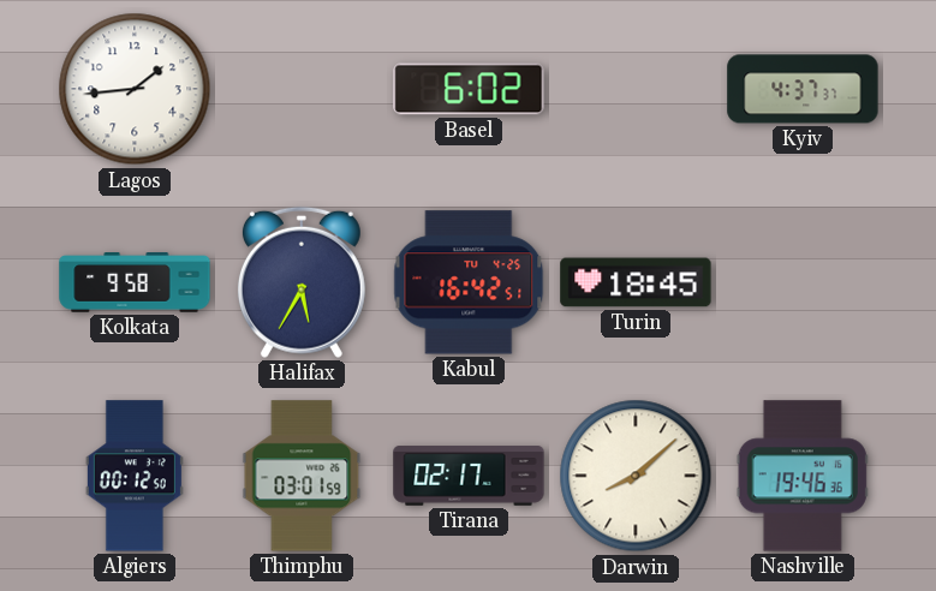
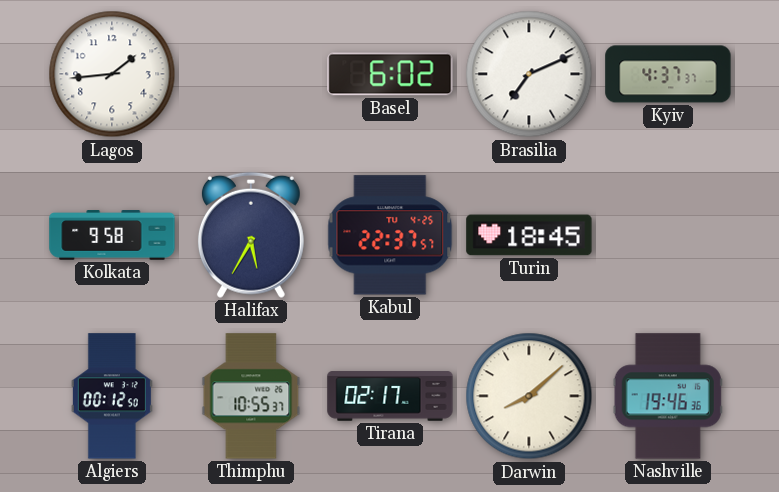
Brasilia: none -> 7:11 (529, 74)
Kabul: 16:42 -> 22:37 (390, 235)
Thimphu: 03:01 -> 10:55 (251, 396)
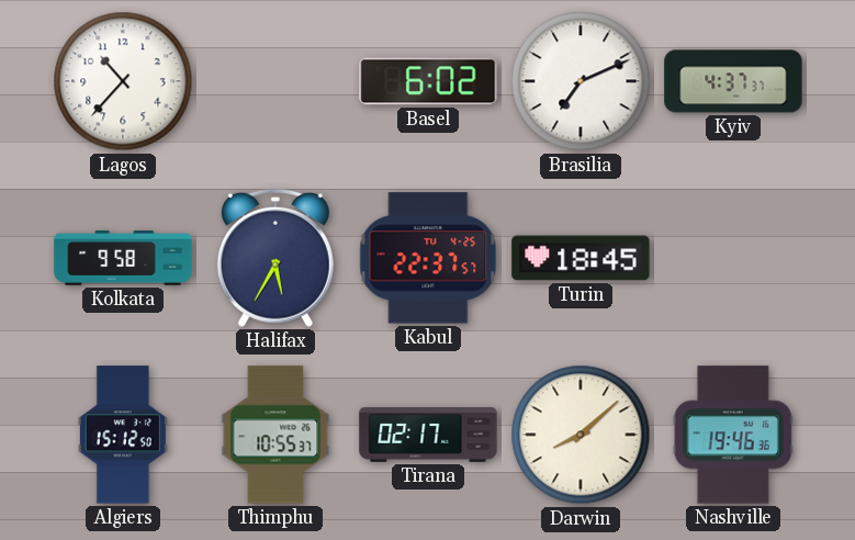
Lagos: 1:44 -> 10:37 (123, 81)
Algiers: 00:12 -> 15:12 (123, 435)
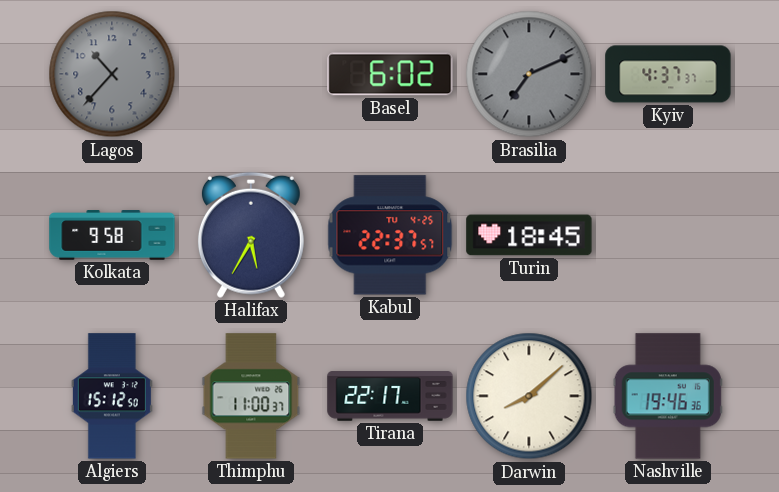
Lagos dial: white -> grey (112, 74)
Brasilia dial: white -> grey (529, 74)
Thimphu: 10:55 -> 11:00 (251, 396)
Tirana: 02:17 -> 22:17 (390, 396)
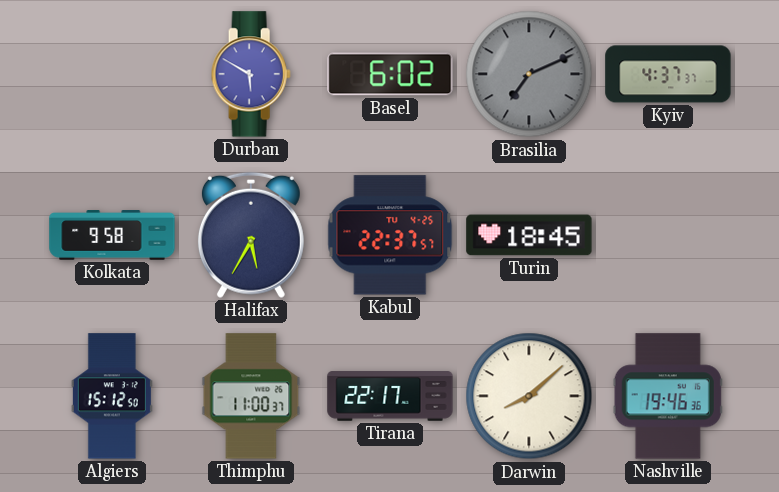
Lagos: 10:37 -> none (112, 74)
Durban: none -> 5:50 (251, 74)
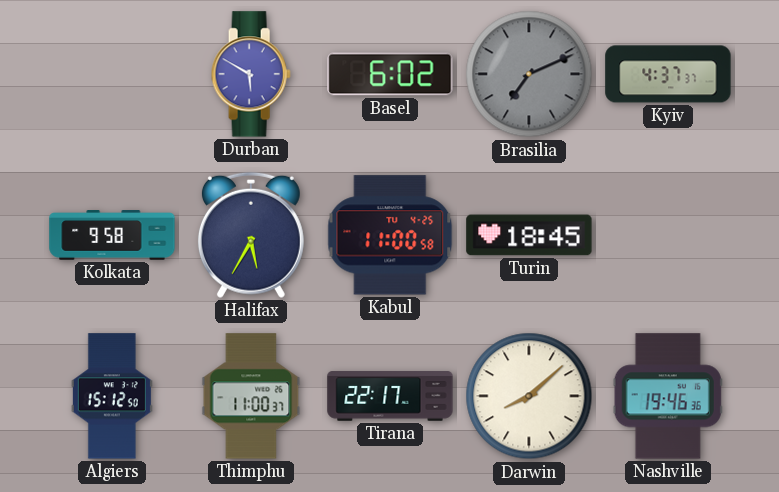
Kabul: 22:37 -> 11:00 (390, 235)
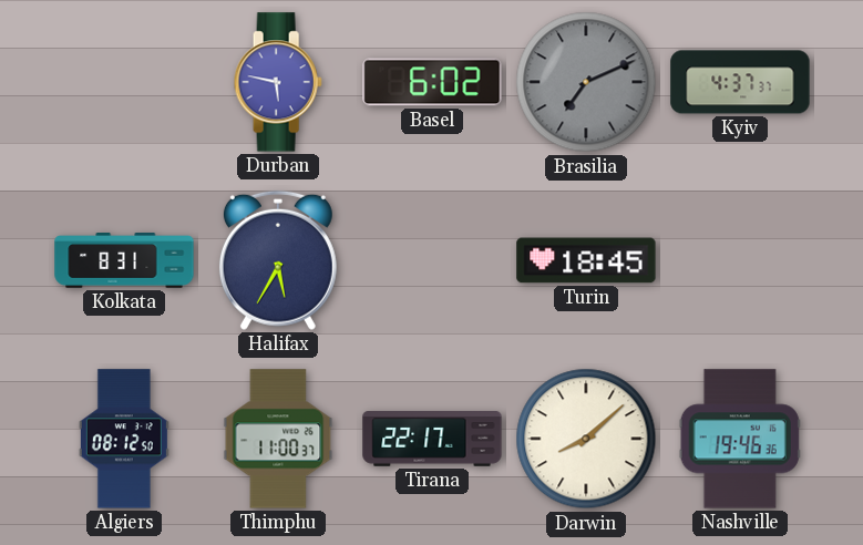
Durban: 5:50 -> 5:47 (278, 82)
Kolkata: 9:58 -> 8:31 (124, 260)
Kabul: 11:00 -> none (390, 235)
Algiers: 15:12 -> 08:12 (124, 439)
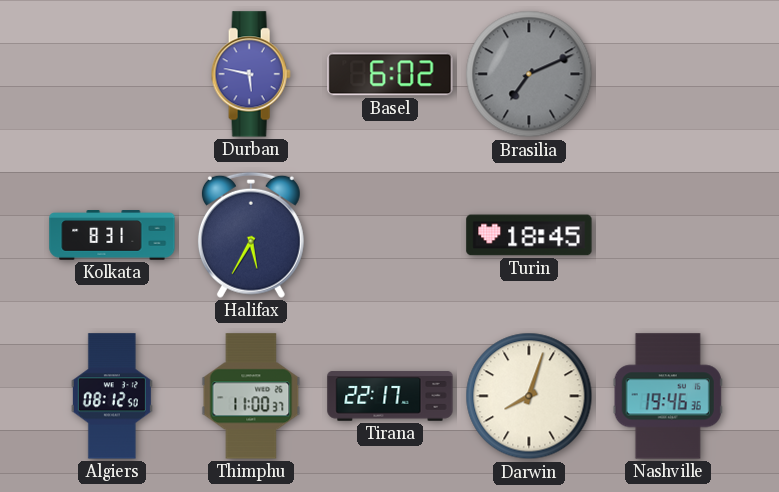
Kyiv: 4:37 -> none (740, 82)
Darwin: 8:08 -> 8:03 (529, 396)
